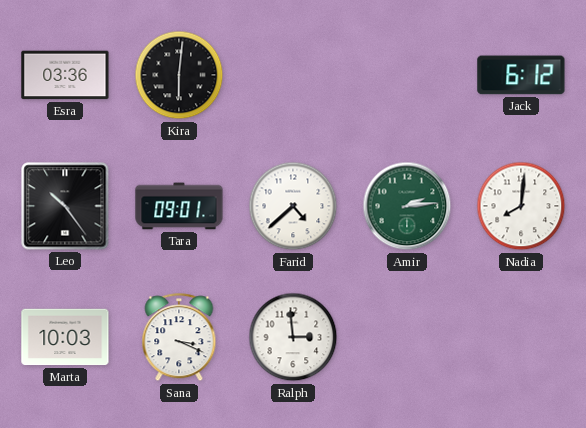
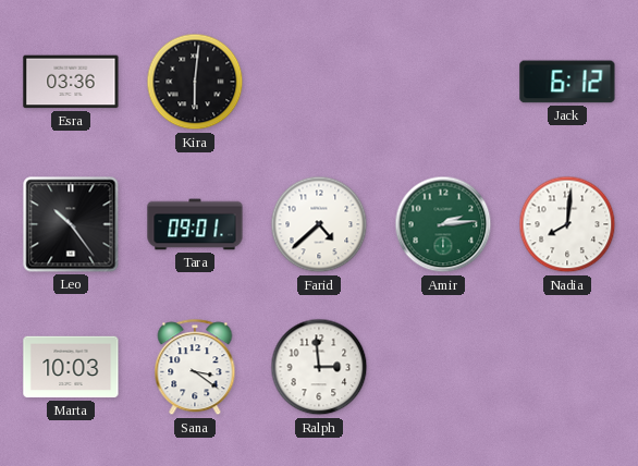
Sana: 3:19 -> 3:21 (195, 368)
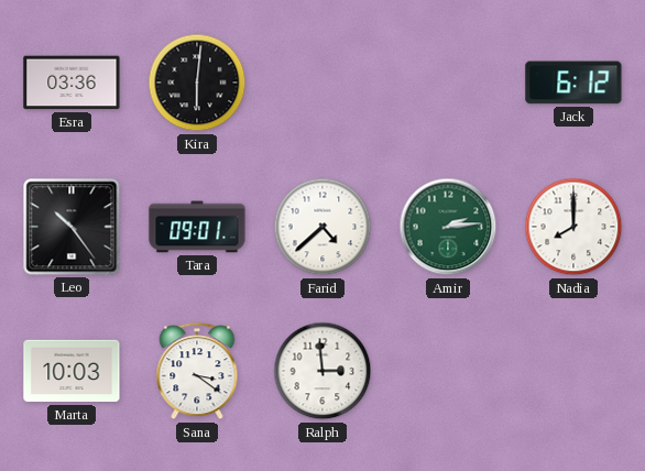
Nadia: 8:01 -> 8:00 (573, 227)
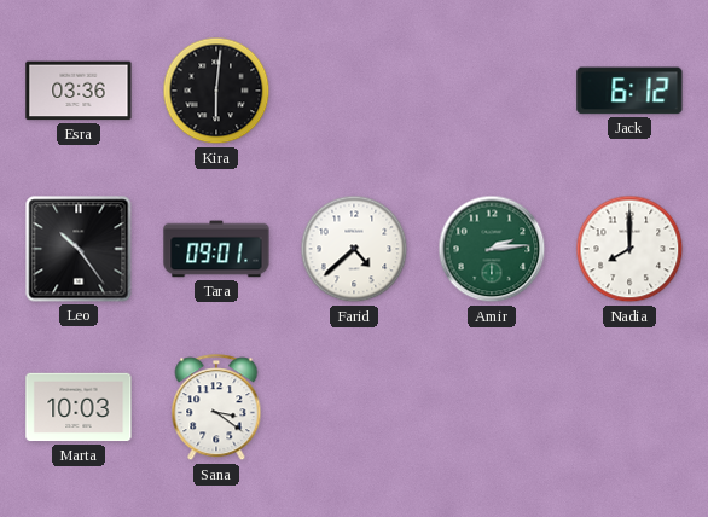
Ralph: 2:59 -> none (322, 371)
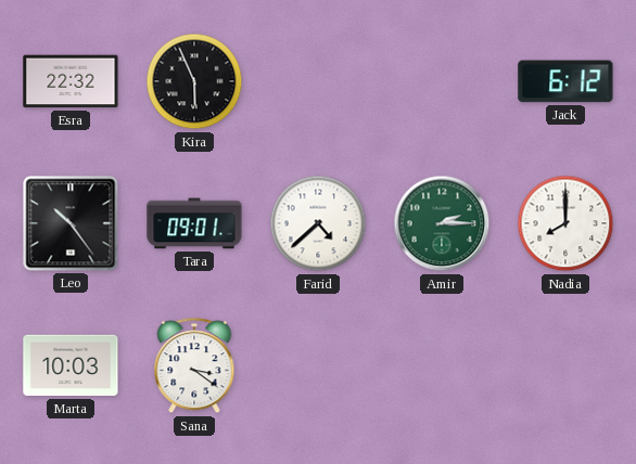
Esra: 03:36 -> 22:32 (71, 81)
Kira: 6:01 -> 5:56 (194, 81)
Amir: 2:14 -> 2:15 (442, 223)
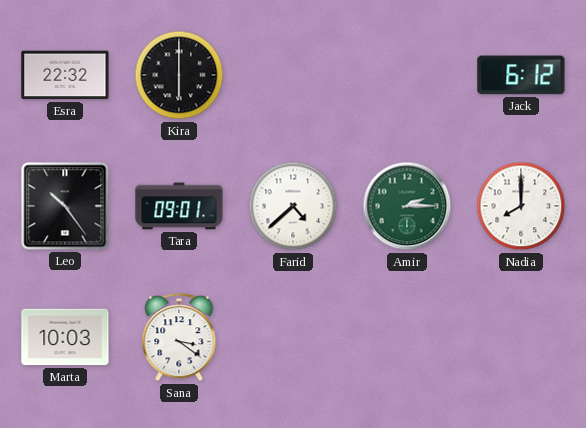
Kira: 5:56 -> 6:00 (179, 75)
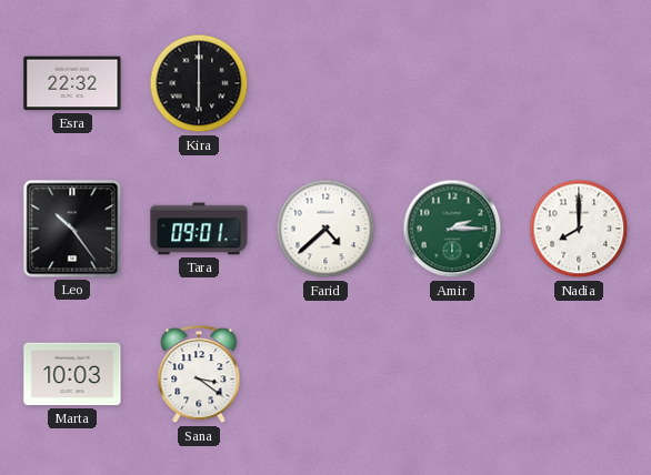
Jack: 6:12 -> none (521, 75)
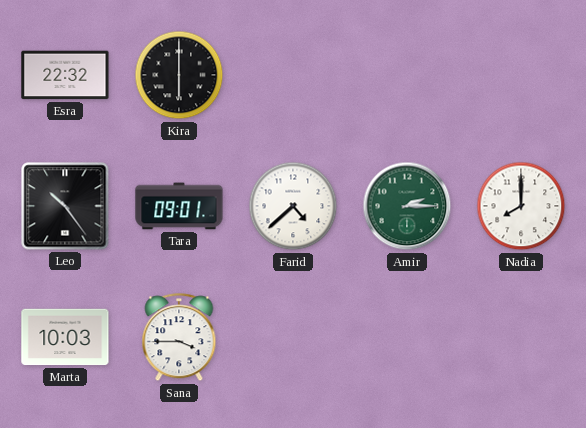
Sana: 3:21 -> 3:45 (179, 338)
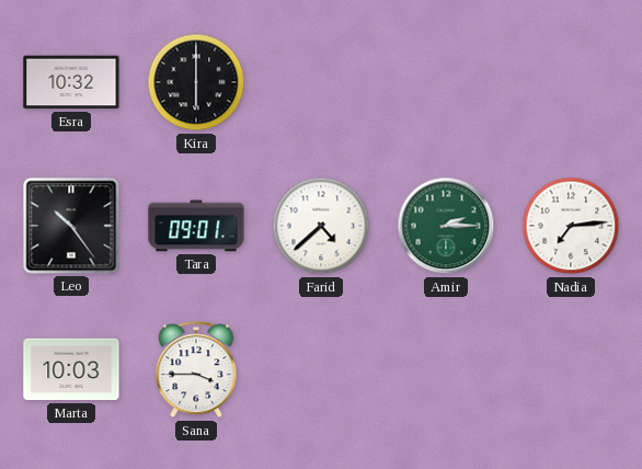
Esra: 22:32 -> 10:32 (71, 82)
Nadia: 8:00 -> 7:14 (571, 226)
